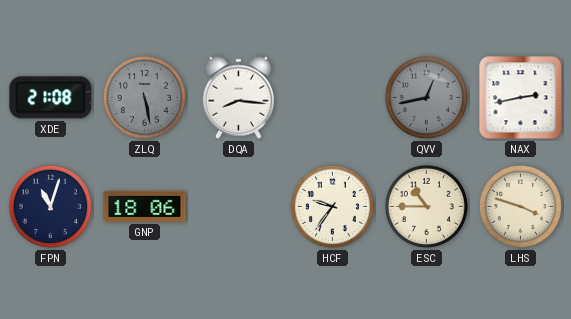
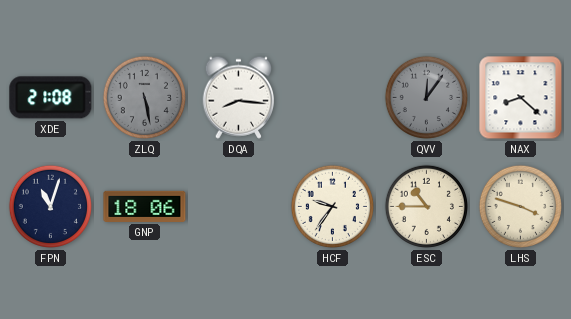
QVV: 12:43 -> 12:06 (426, 97)
NAX: 2:43 -> 8:22 (521, 98)
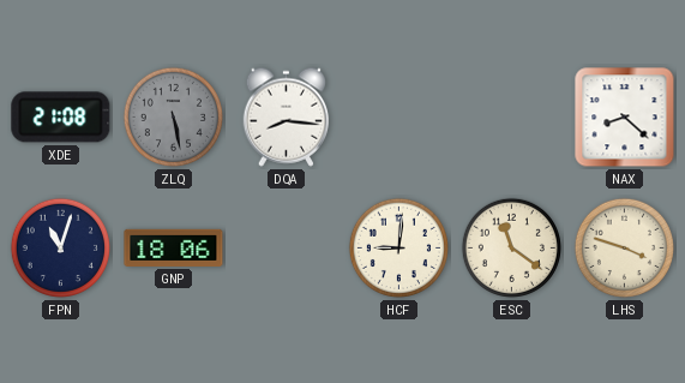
QVV: 12:06 -> none (426, 97)
HCF: 9:36 -> 9:01 (398, 247)
ESC: 10:45 -> 11:21 (511, 247)
